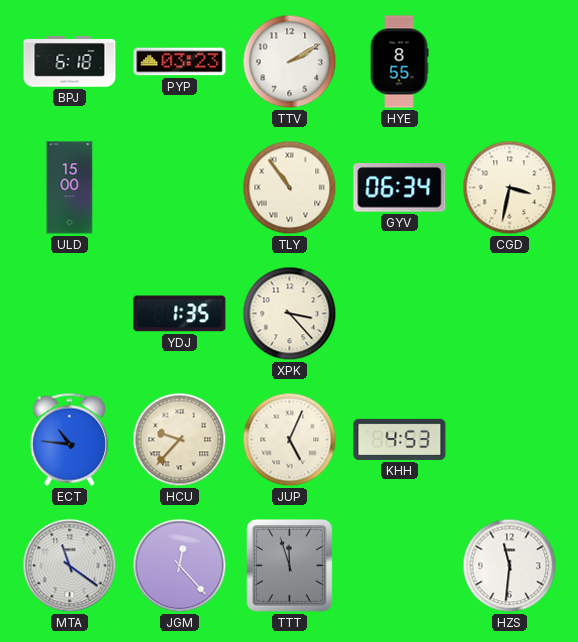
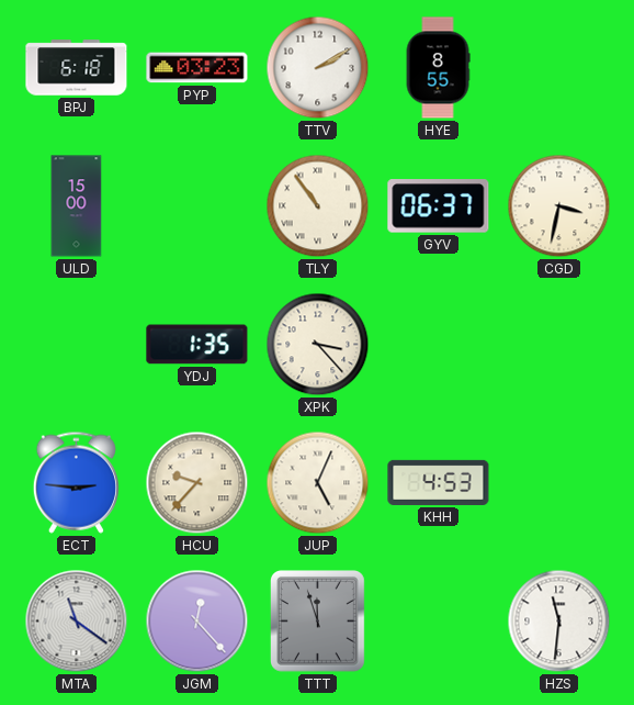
GYV: 06:34 -> 06:37 (439, 206)
ECT: 10:46 -> 2:46 (76, 482)
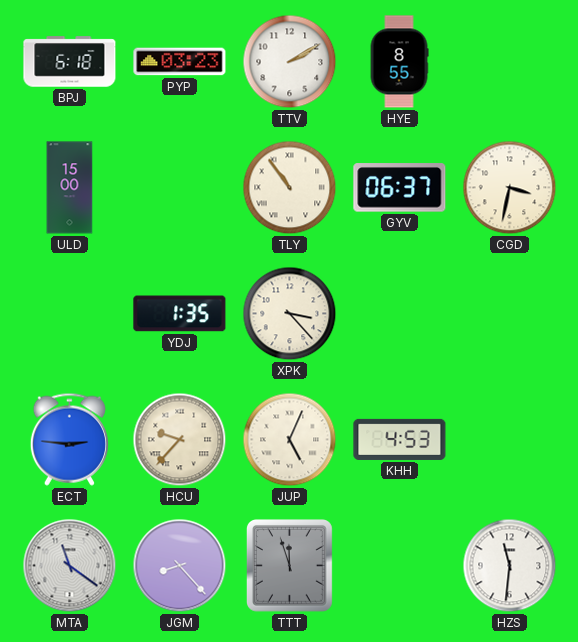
JGM: 12:23 -> 8:23 (180, 566)
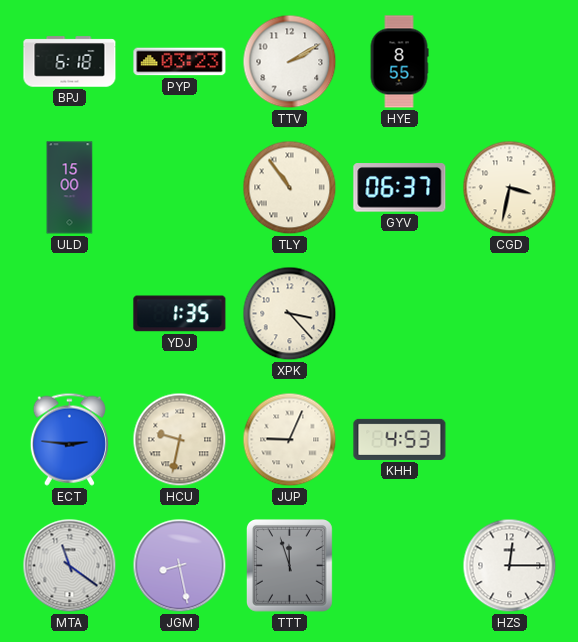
HCU: 9:37 -> 9:32 (180, 440)
JUP: 5:04 -> 9:04 (290, 440)
JGM: 8:23 -> 8:28 (180, 566)
HZS: 11:31 -> 12:15 (510, 566)
